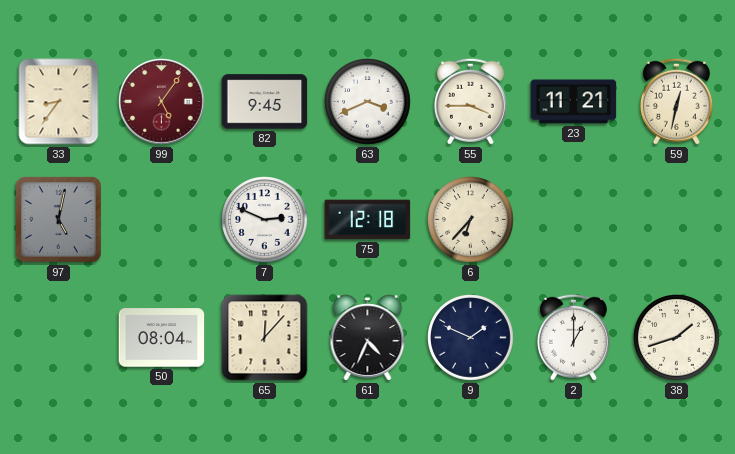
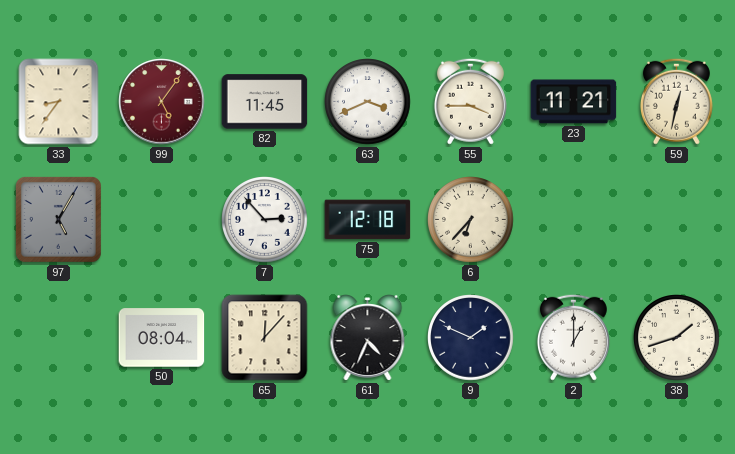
82: 9:45 -> 11:45 (265, 102)
97: 5:02 -> 5:05 (58, 219)
7: 2:49 -> 2:53 (265, 220)
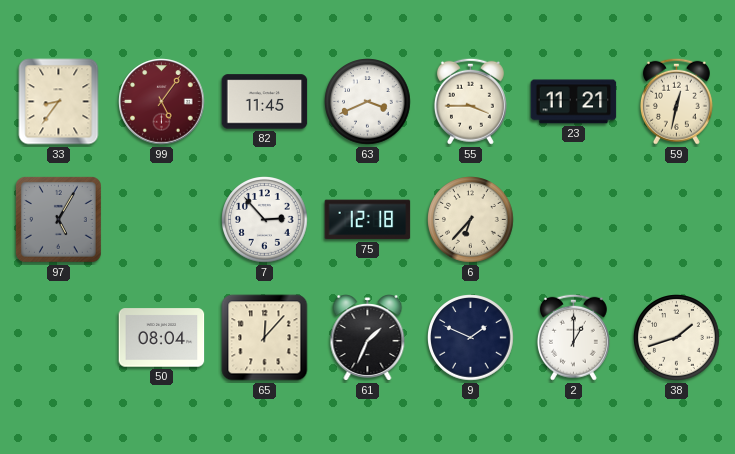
61: 4:34 -> 1:34 (368, 338)
